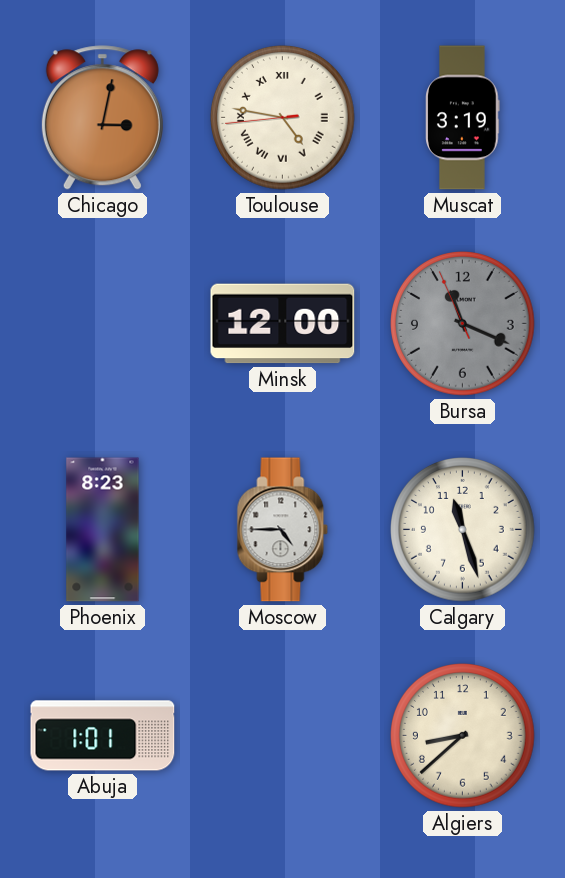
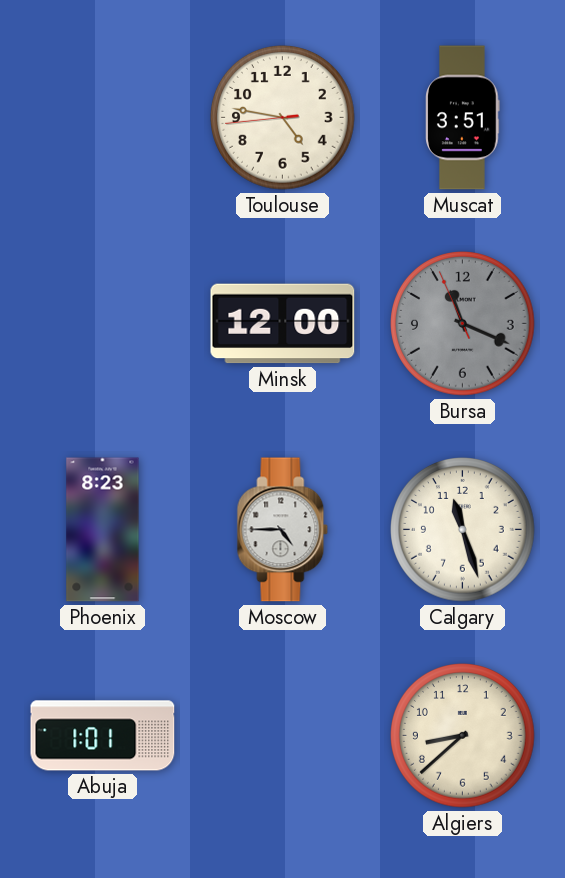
Chicago: 3:02 -> none (102, 118)
Toulouse numerals: Roman -> Arabic (283, 118)
Muscat: 3:19 -> 3:51 (463, 118)
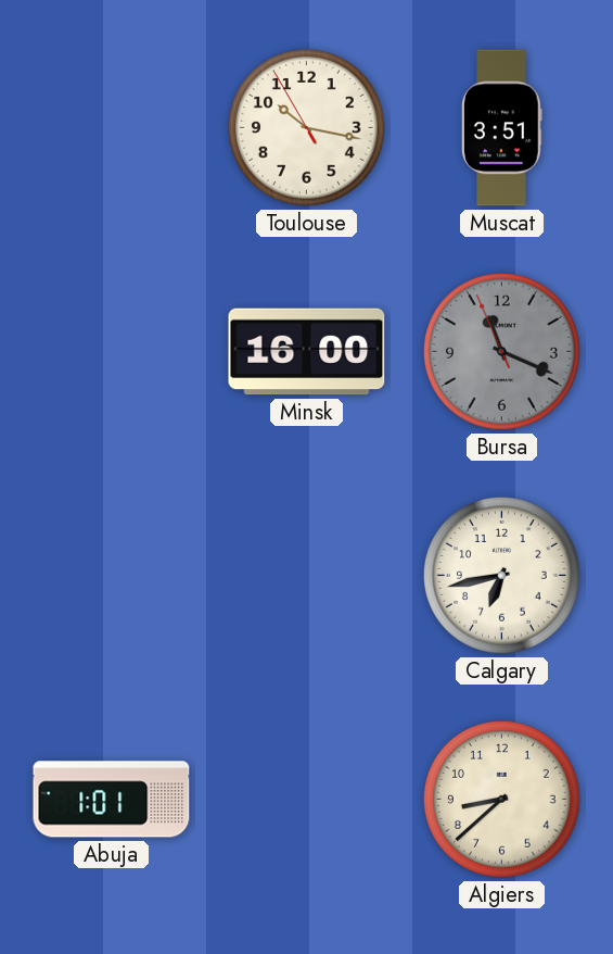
Toulouse: 4:46 -> 10:16 (307, 128)
Minsk: 12:00 -> 16:00 (307, 352)
Phoenix: 8:23 -> none (103, 530)
Moscow: 4:45 -> none (283, 530)
Calgary: 11:27 -> 6:43 (502, 576)
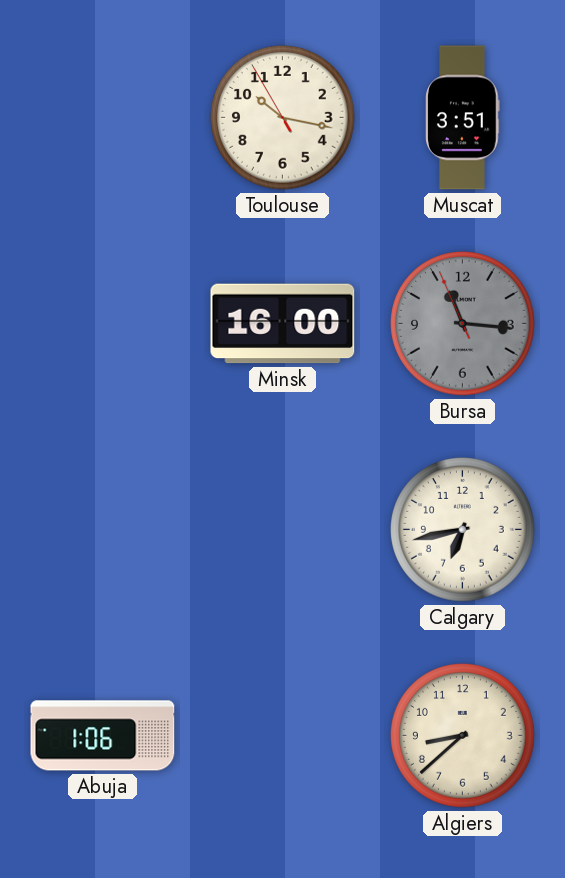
Bursa: 11:18 -> 11:15 (463, 324)
Abuja: 1:01 -> 1:06 (103, 736)
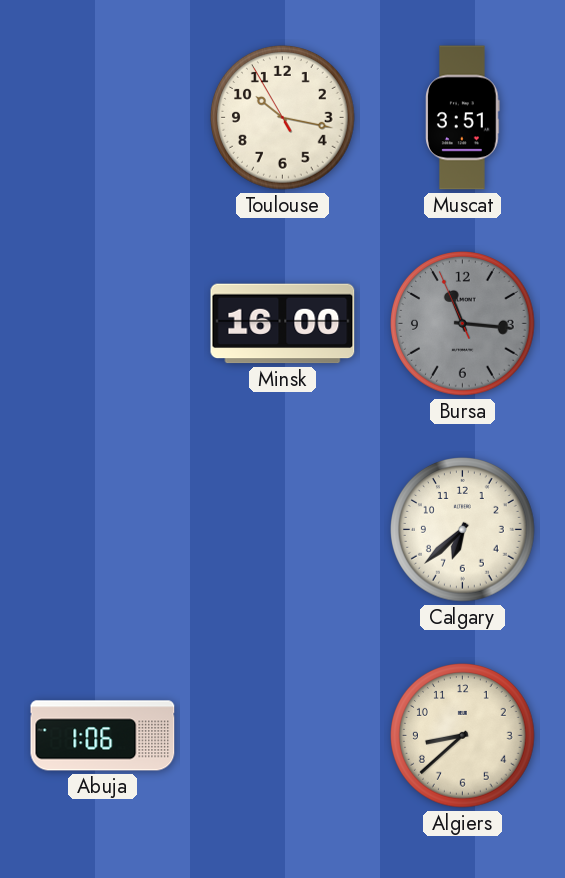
Calgary: 6:43 -> 6:38 (463, 530)
